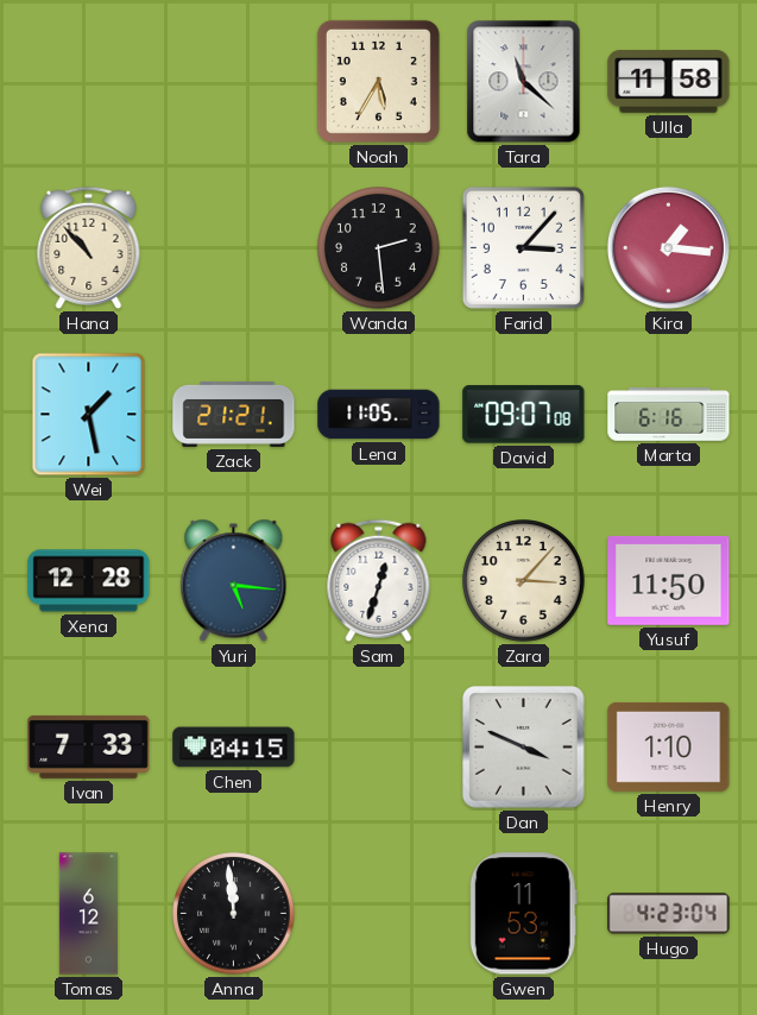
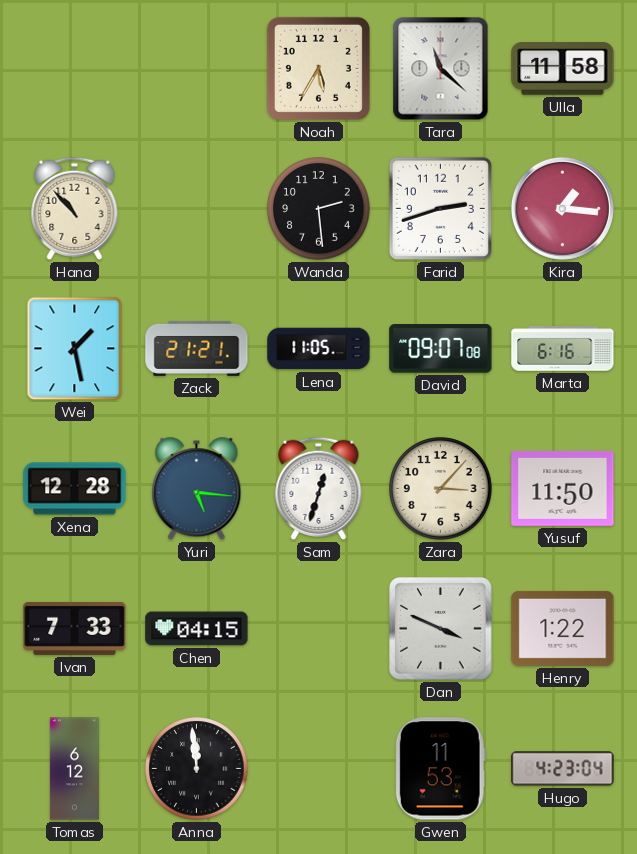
Farid: 3:07 -> 2:42 (440, 208)
Henry: 1:10 -> 1:22 (563, 628)
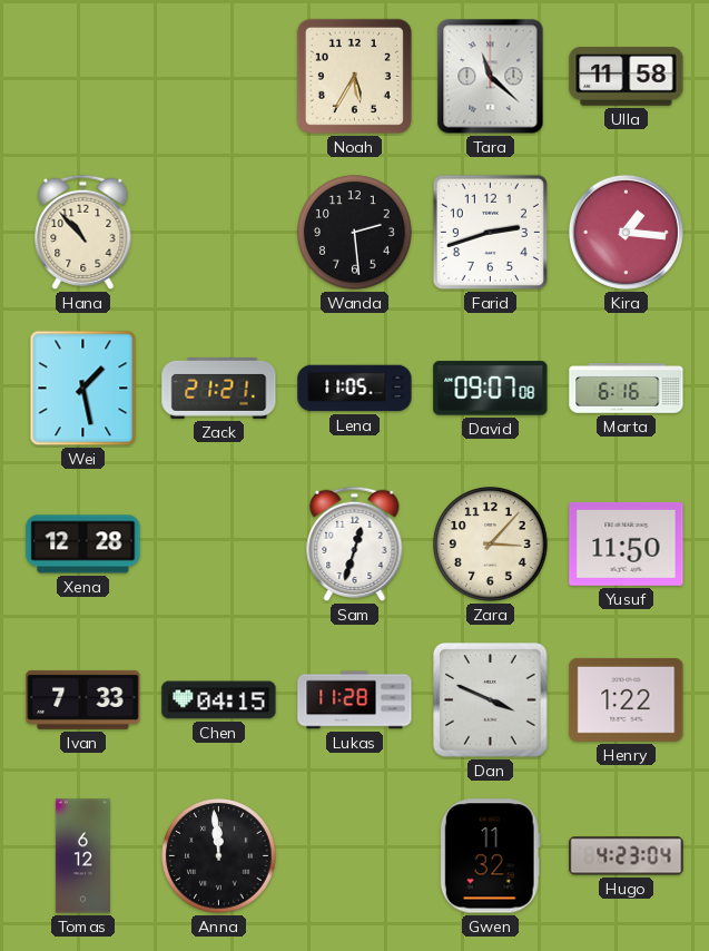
Yuri: 5:16 -> none (197, 489)
Lukas: none -> 11:28 (355, 700)
Gwen: 11:53 -> 11:32 (490, 856)
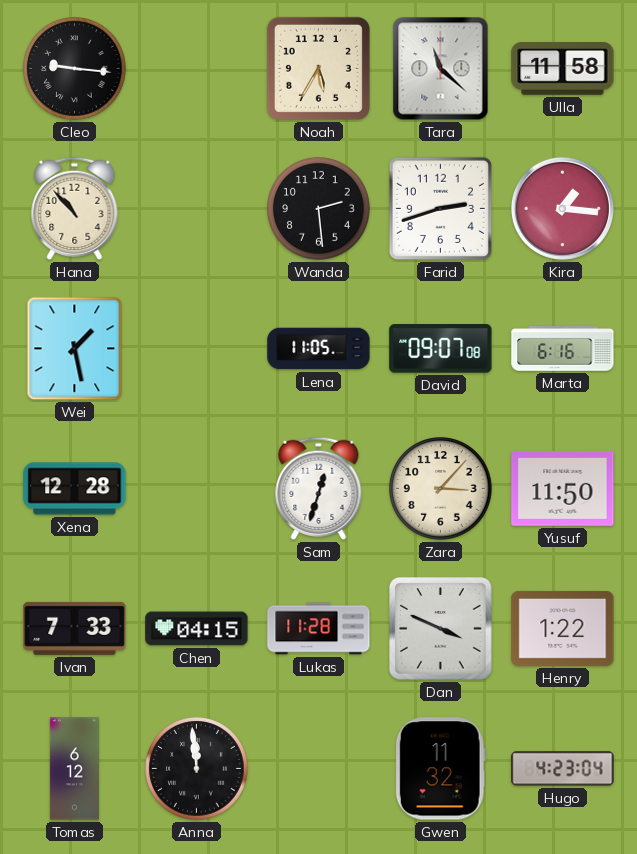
Cleo: none -> 9:16 (75, 69)
Zack: 21:21 -> none (219, 388)
